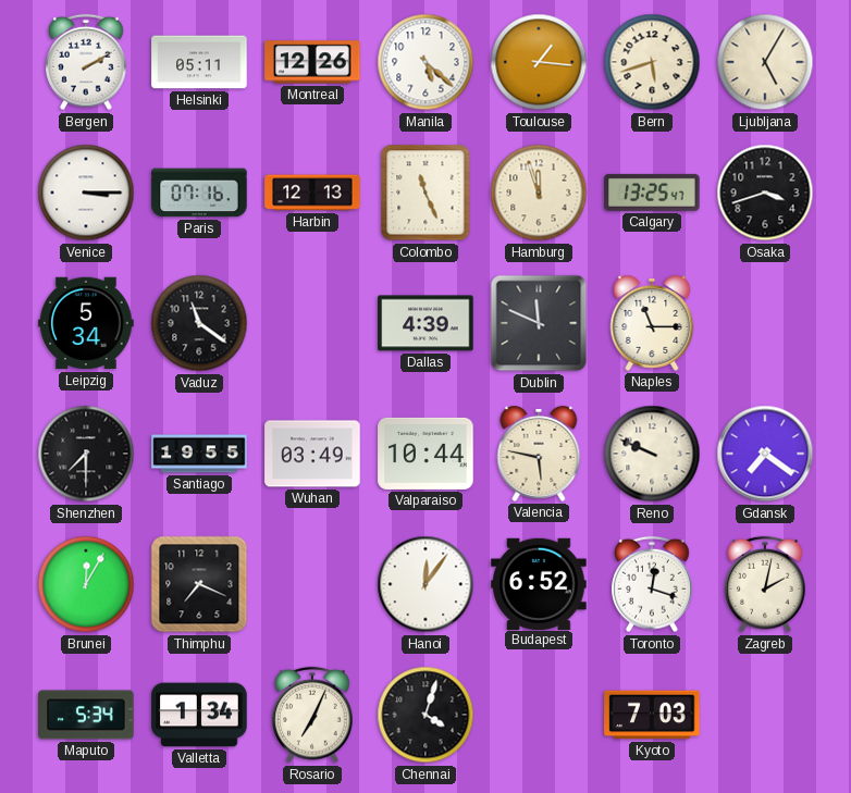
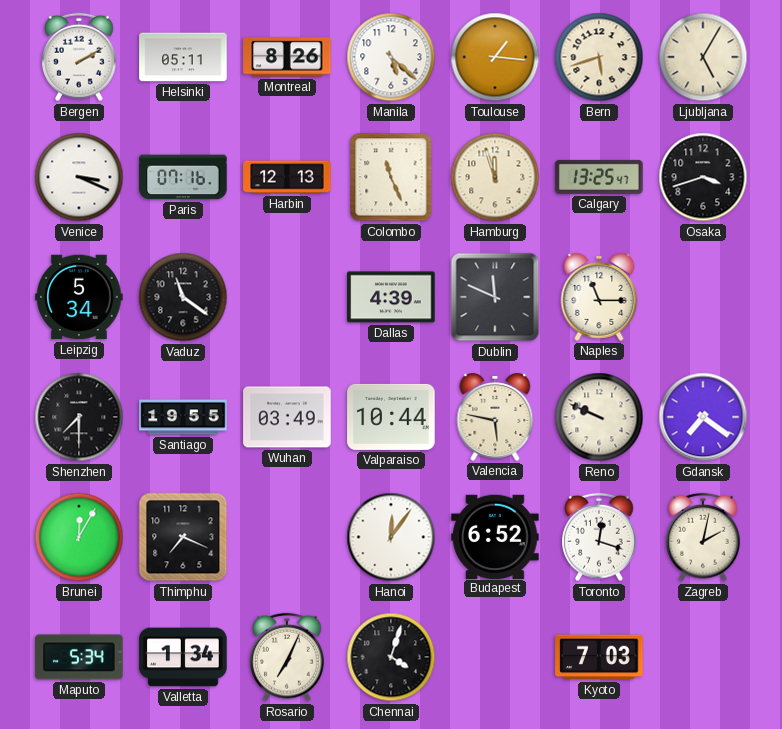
Montreal: 12:26 -> 8:26 (287, 57)
Venice: 3:15 -> 3:19 (79, 177)
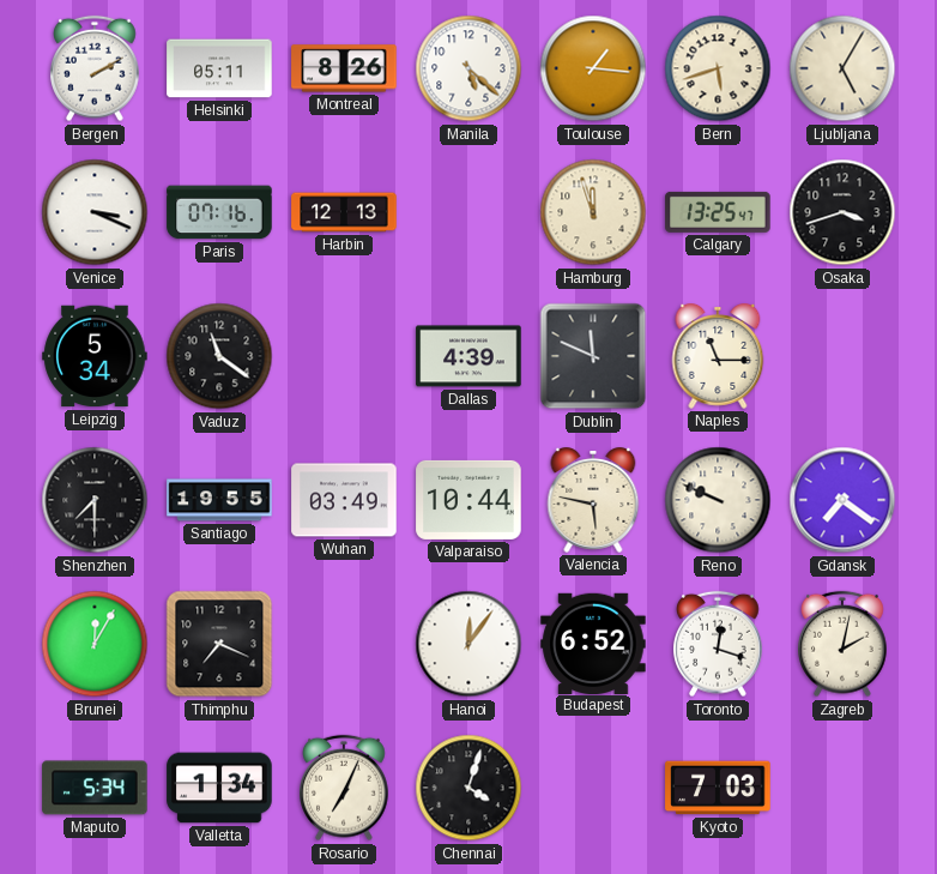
Colombo: 11:26 -> none (391, 177)
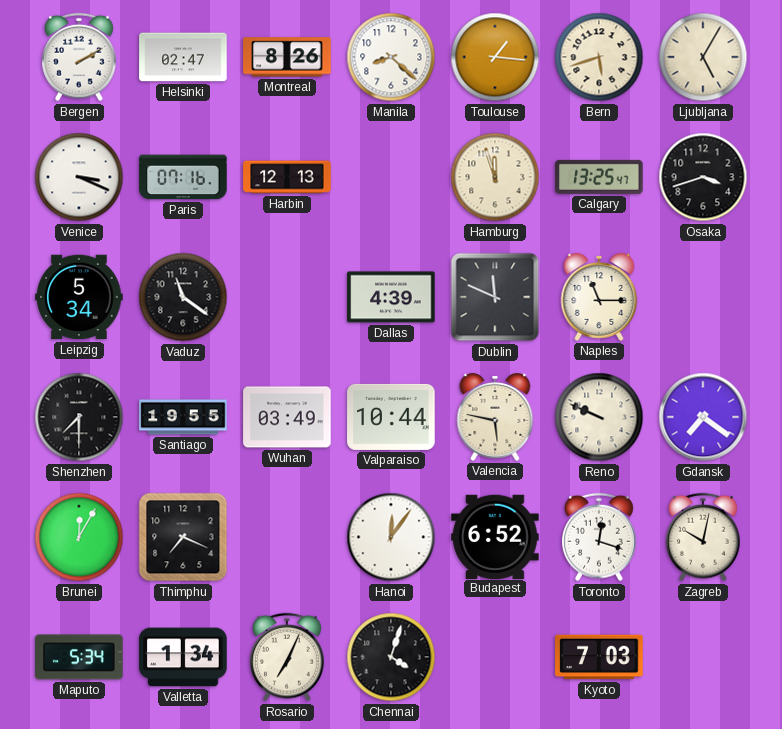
Helsinki: 05:11 -> 02:47 (183, 57)
Manila: 5:22 -> 8:22 (391, 57)
Zagreb: 2:02 -> 10:02 (703, 537)
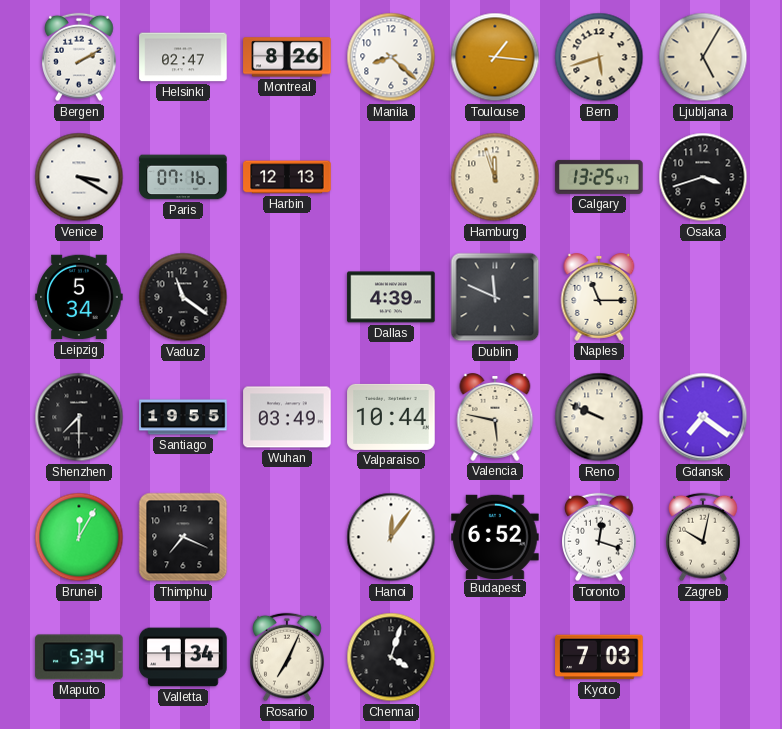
Venice: 3:19 -> 3:20 (79, 177)
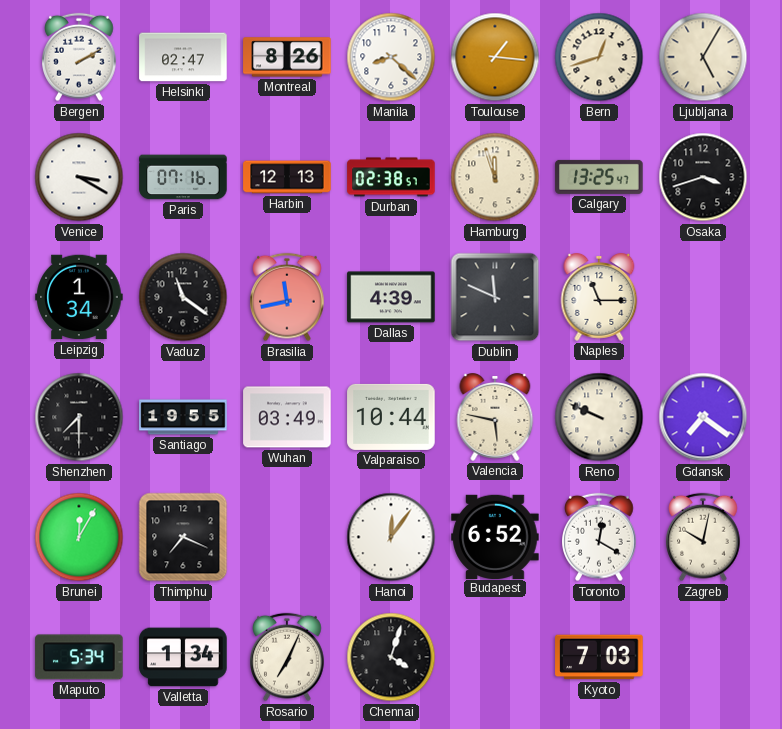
Bern: 5:42 -> 12:42 (599, 57)
Durban: none -> 02:38 (391, 177)
Leipzig: 5:34 -> 1:34 (79, 297)
Brasilia: none -> 11:43 (287, 297)
Toronto: 12:18 -> 12:20 (599, 537)
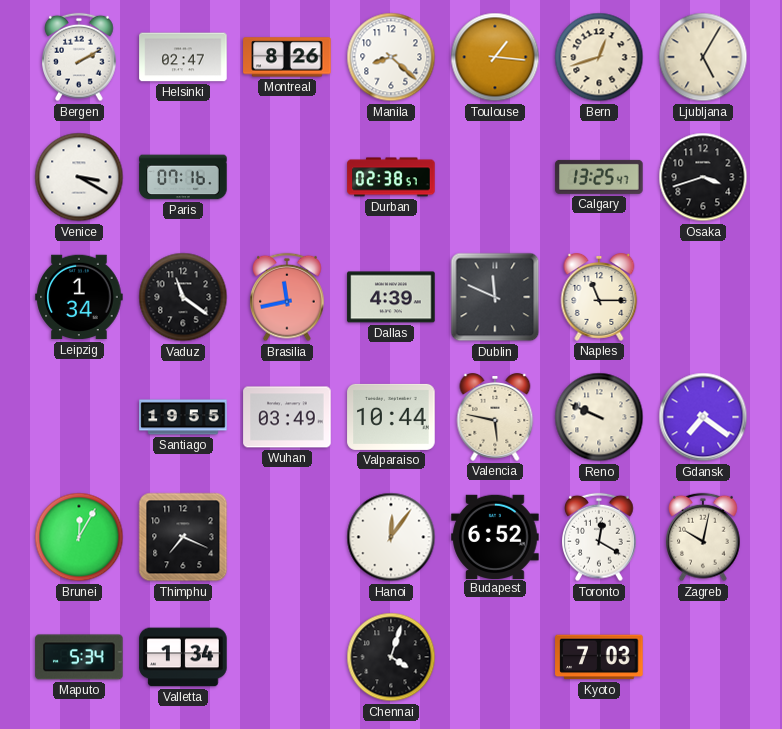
Harbin: 12:13 -> none (287, 177)
Hamburg: 11:57 -> none (495, 177)
Shenzhen: 7:30 -> none (79, 417)
Rosario: 7:04 -> none (287, 657)
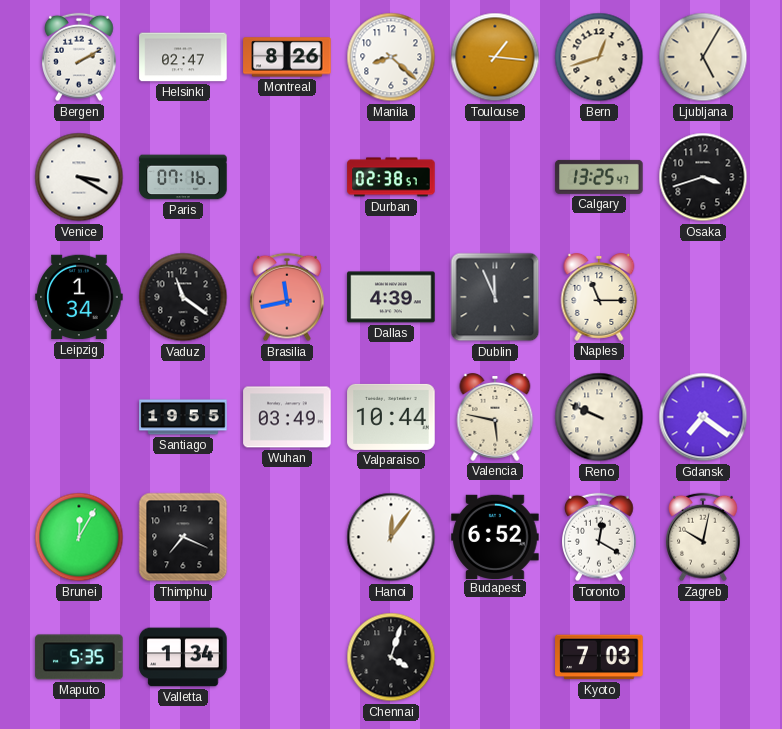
Dublin: 11:49 -> 11:56 (495, 297)
Maputo: 5:34 -> 5:35 (79, 657)
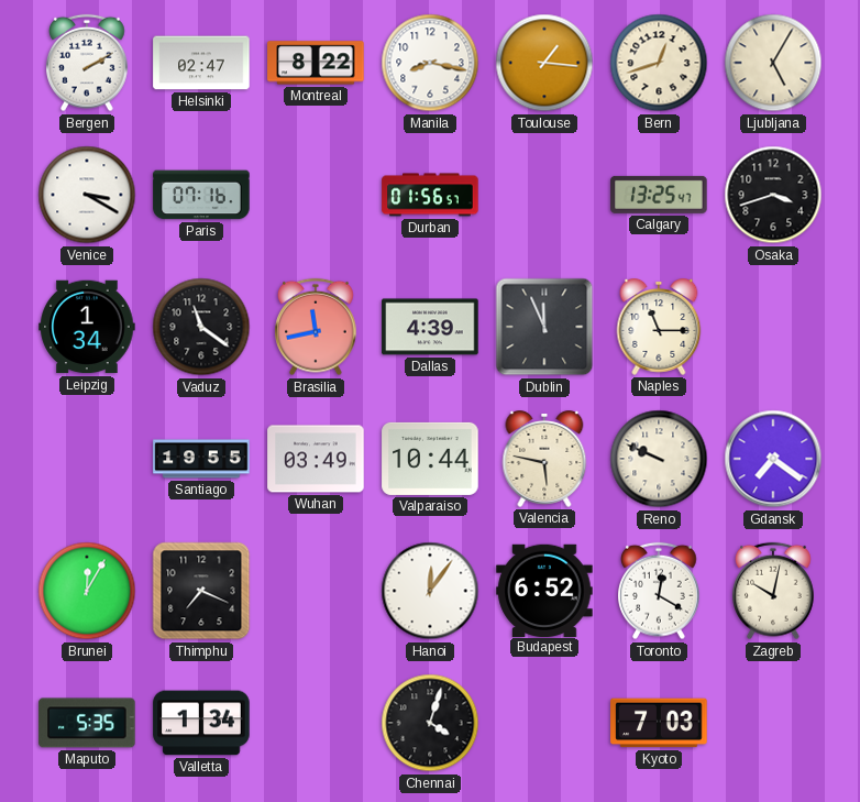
Montreal: 8:26 -> 8:22 (316, 63)
Manila: 8:22 -> 8:17 (430, 63)
Durban: 02:38 -> 01:56 (430, 195)
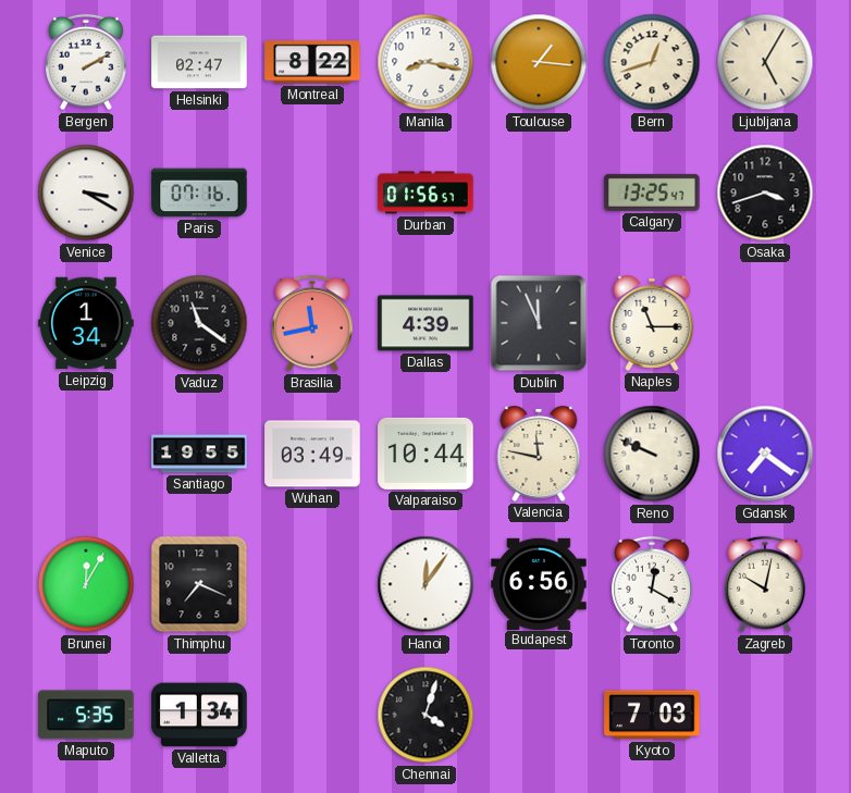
Valencia: 5:47 -> 11:47 (539, 455)
Budapest: 6:52 -> 6:56 (539, 583)
